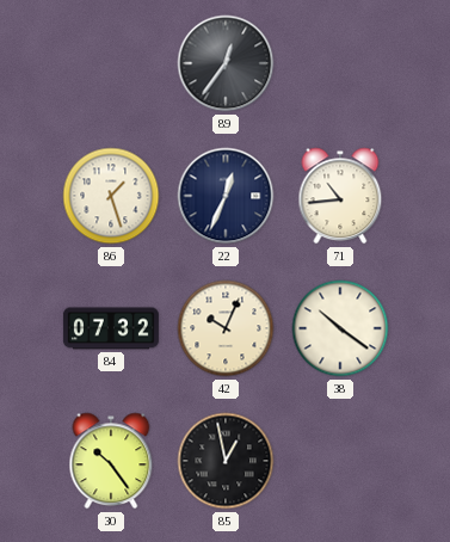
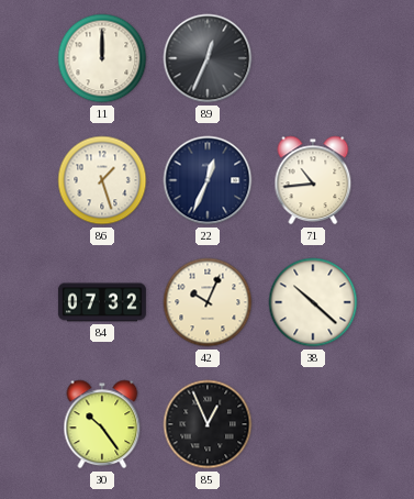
11: none -> 12:00 (102, 58)
89: 12:36 -> 12:34 (208, 58)
38: 10:21 -> 10:22 (313, 302)
85: 12:58 -> 12:56 (208, 424)
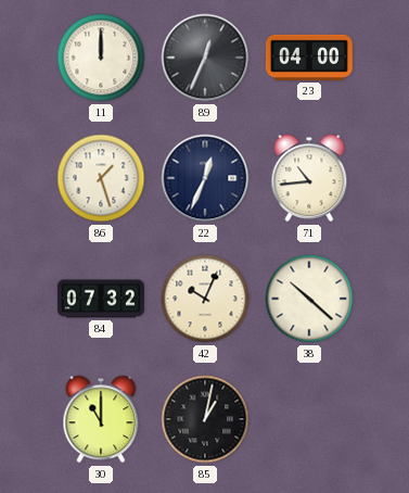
23: none -> 04:00 (309, 58)
30: 10:24 -> 11:00 (101, 419)
85: 12:56 -> 1:02 (205, 419)
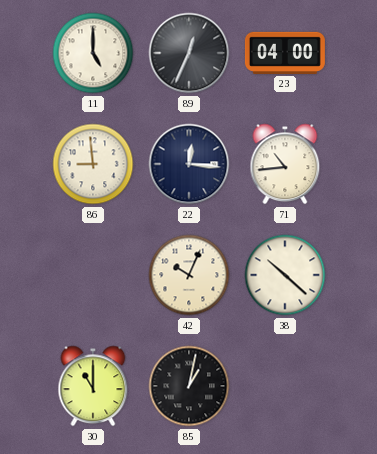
11: 12:00 -> 5:00 (93, 53)
86: 1:27 -> 8:59 (93, 164)
22: 12:34 -> 12:16 (189, 164)
84: 07:32 -> none (101, 299)
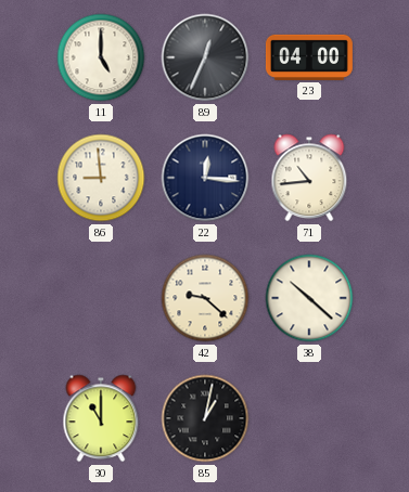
42: 10:04 -> 9:22 (205, 298)
